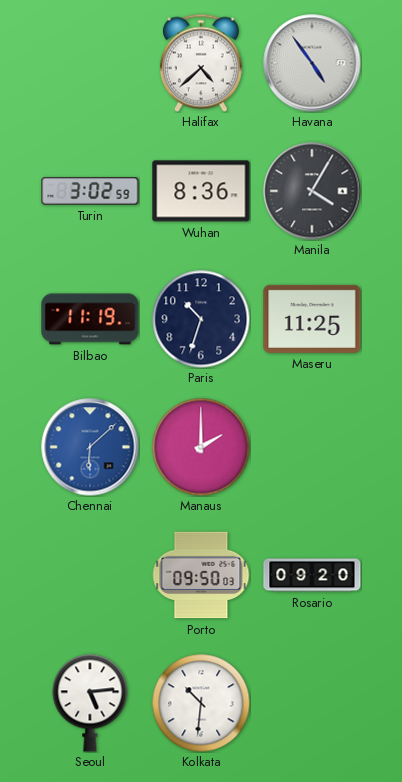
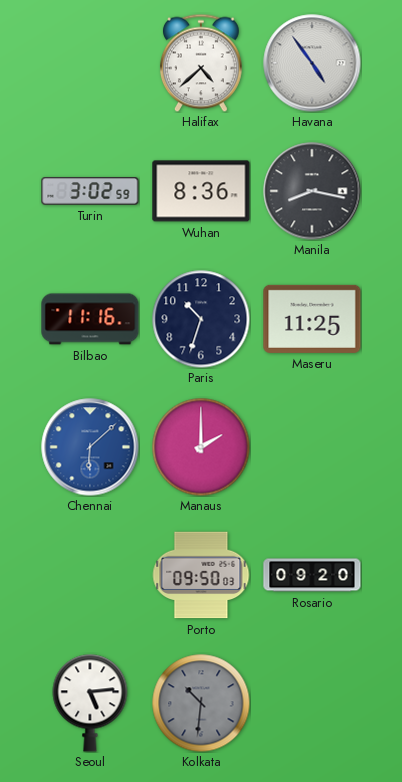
Manila: 4:05 -> 8:17 (312, 191)
Bilbao: 11:19 -> 11:16 (90, 319)
Kolkata dial: white -> grey (201, 703)
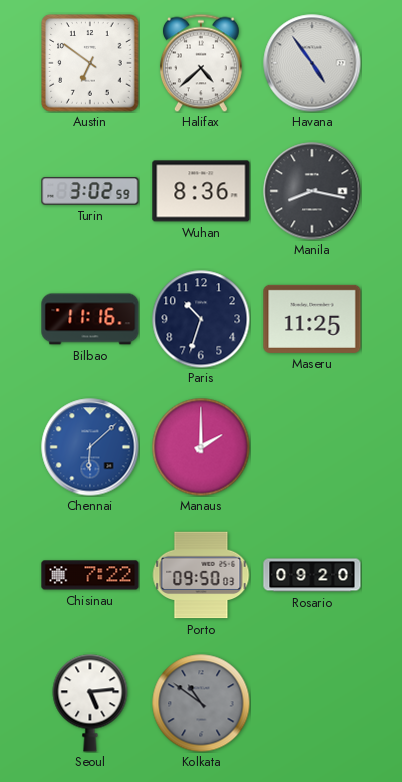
Austin: none -> 6:51 (90, 63)
Chisinau: none -> 7:22 (90, 575)
Kolkata: 10:31 -> 10:51 (201, 703)
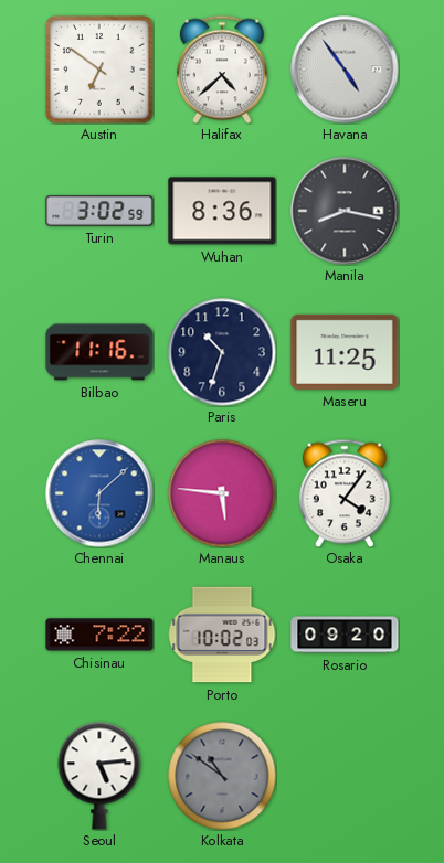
Manaus: 2:00 -> 5:46 (222, 493)
Osaka: none -> 4:06 (345, 493)
Porto: 09:50 -> 10:02 (222, 635)
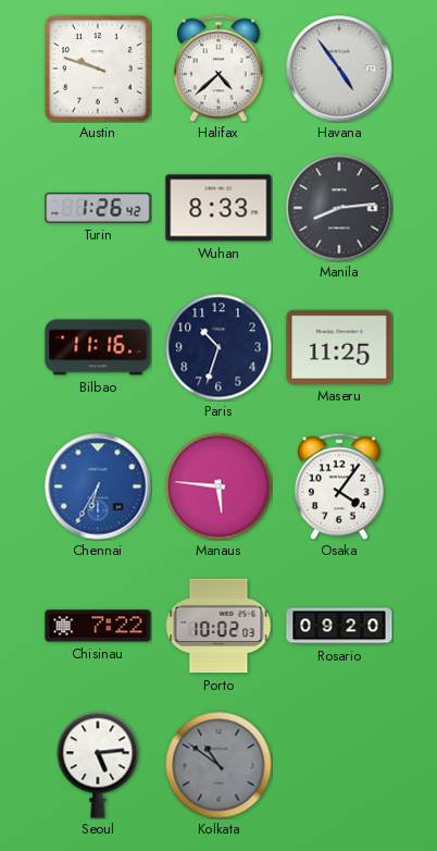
Austin: 6:51 -> 9:48 (98, 69)
Turin: 3:02 -> 1:26 (98, 208)
Wuhan: 8:36 -> 8:33 (218, 208)
Manila: 8:17 -> 8:14 (339, 208)
Chennai: 6:08 -> 6:35 (98, 486)
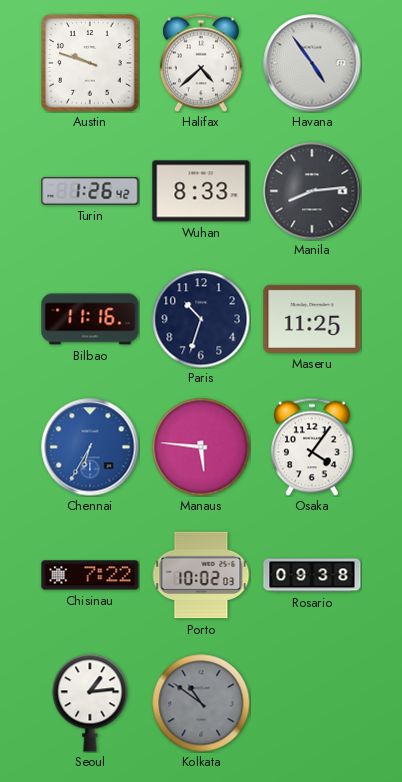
Rosario: 09:20 -> 09:38 (312, 575)
Seoul: 5:14 -> 1:14 (90, 703)
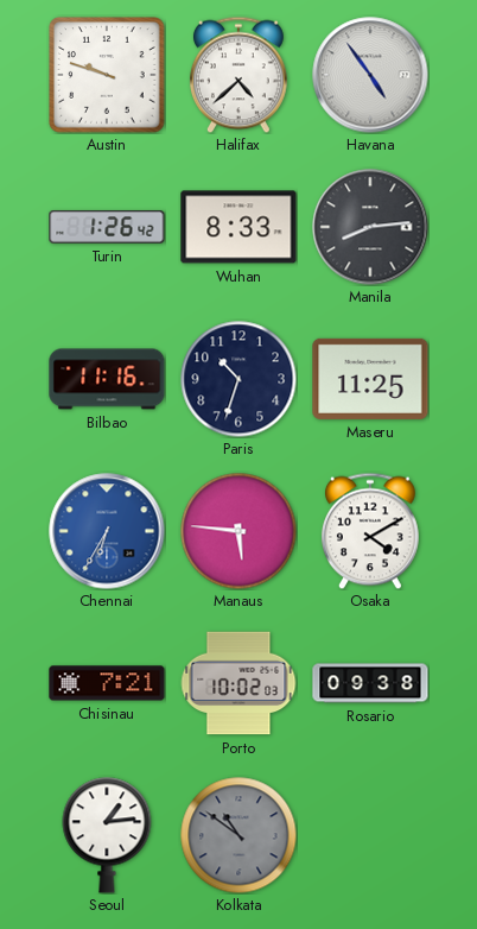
Osaka: 4:06 -> 4:10 (370, 531)
Chisinau: 7:22 -> 7:21 (107, 683)
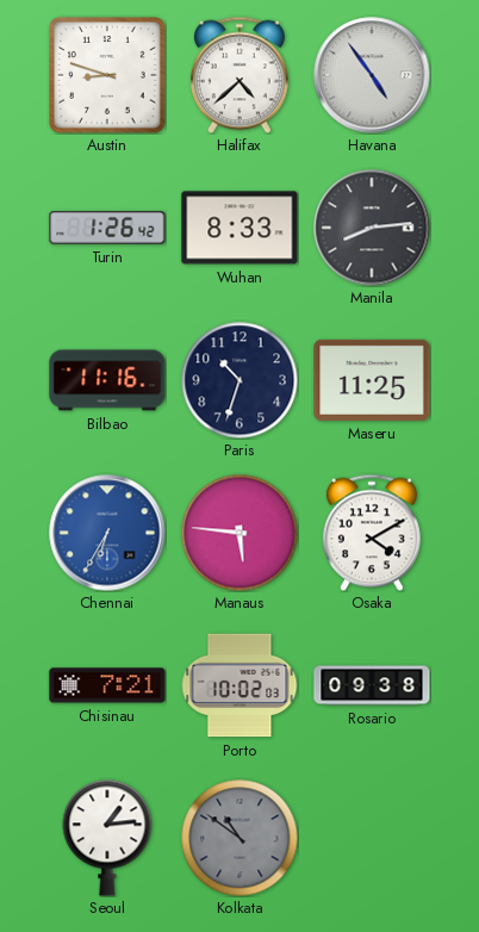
Austin: 9:48 -> 8:48 (107, 75)
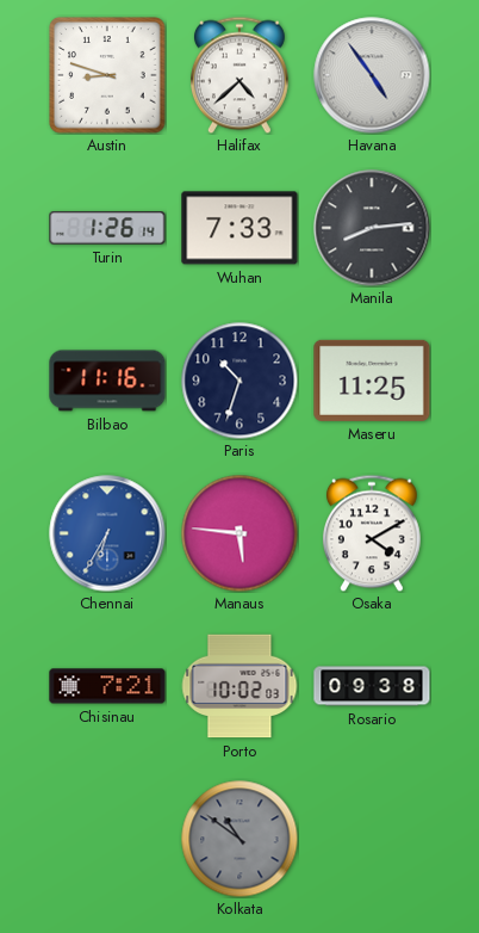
Turin: 1:26:42 -> 1:26:14 (107, 228)
Wuhan: 8:33 -> 7:33 (240, 228)
Seoul: 1:14 -> none (107, 838)
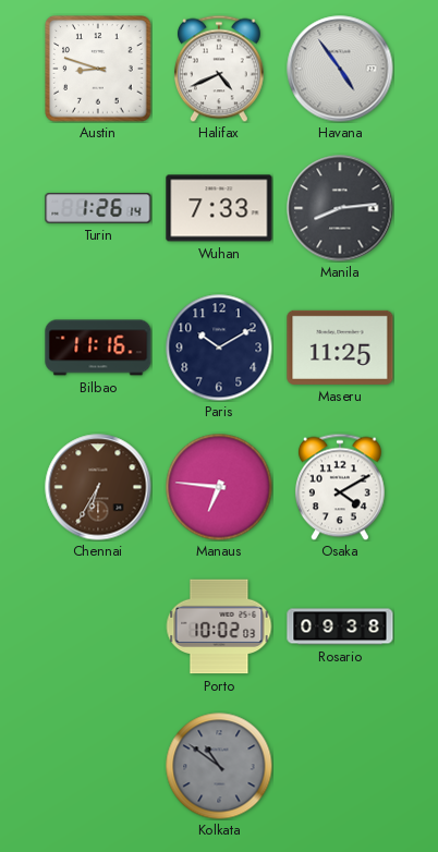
Halifax: 4:38 -> 4:41 (219, 69)
Paris: 10:33 -> 10:10 (219, 348)
Chennai dial: blue -> brown (98, 487)
Manaus: 5:46 -> 6:46 (219, 487)
Chisinau: 7:21 -> none (107, 686)
